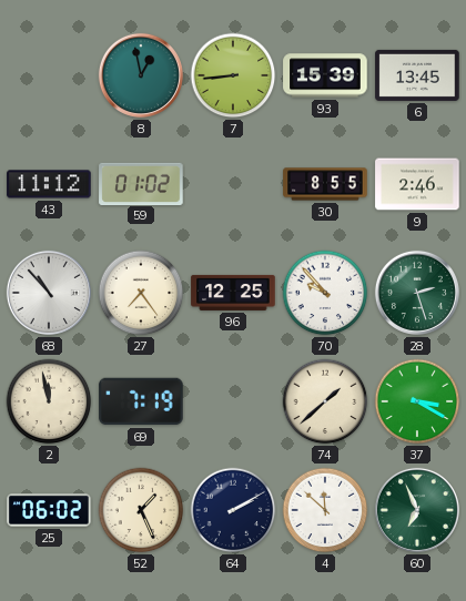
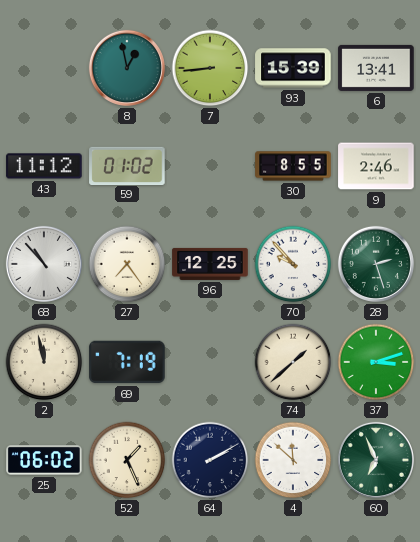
6: 13:45 -> 13:41 (376, 68)
37: 3:20 -> 3:12 (376, 362)
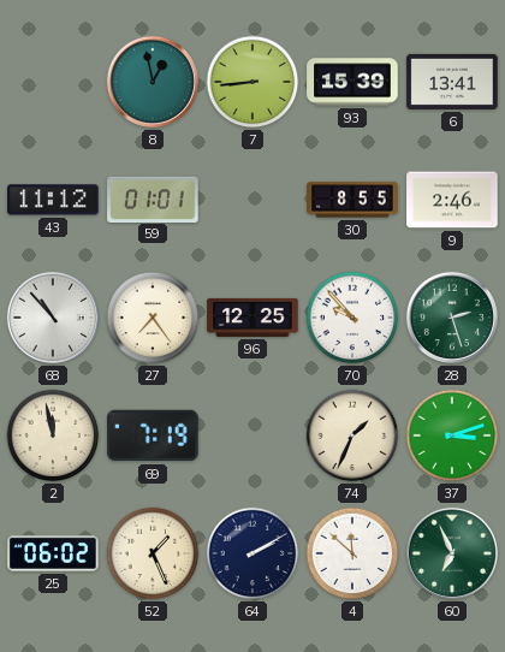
59: 01:02 -> 01:01 (153, 198)
74: 1:38 -> 1:34 (352, 435)
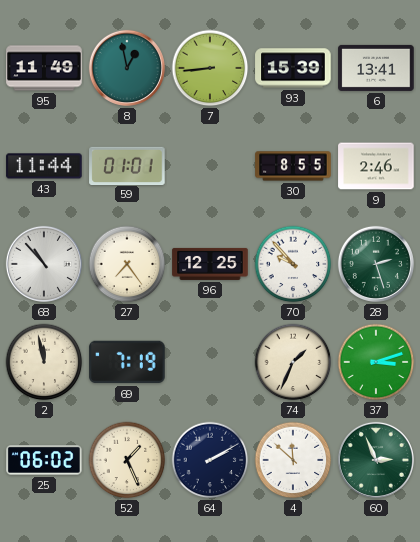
95: none -> 11:49 (44, 68)
43: 11:12 -> 11:44 (44, 166)
60: 6:56 -> 2:56 (376, 460)
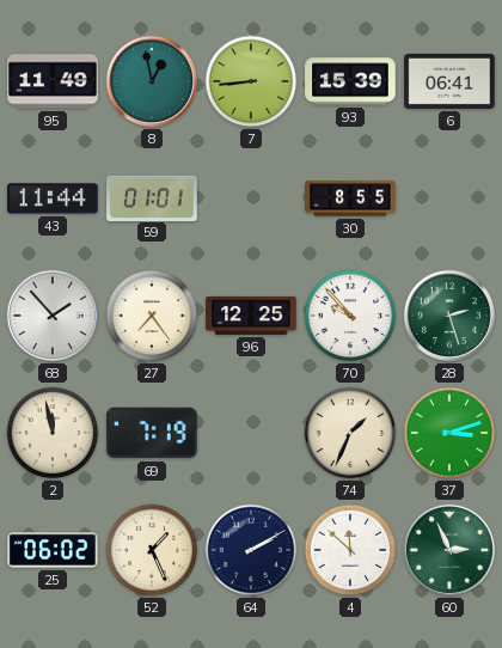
6: 13:41 -> 06:41 (449, 81)
9: 2:46 -> none (376, 166)
68: 10:53 -> 1:53 (53, 316)
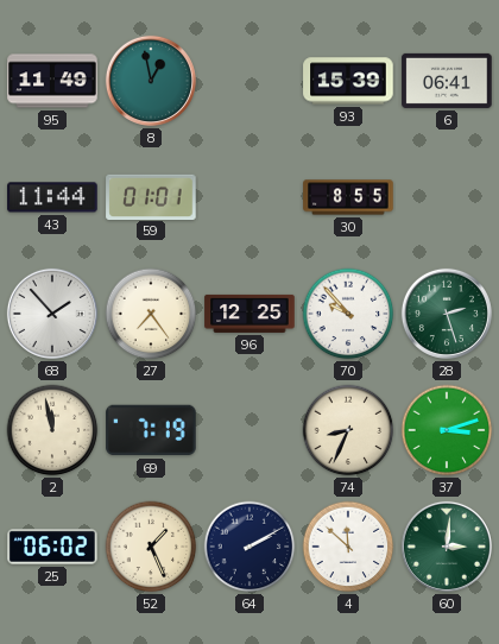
7: 8:44 -> none (251, 81)
74: 1:34 -> 8:34 (348, 430)
60: 2:56 -> 3:01 (447, 547)
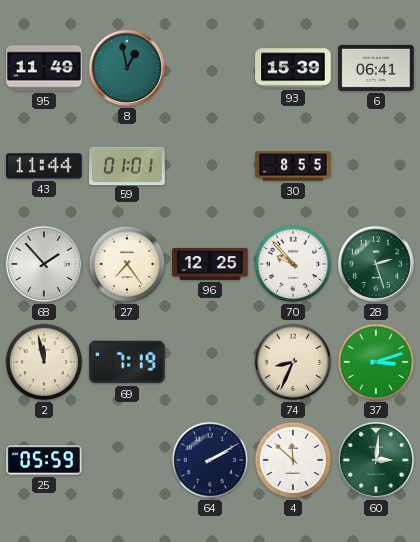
25: 06:02 -> 05:59 (44, 460)
52: 1:26 -> none (151, 547)
